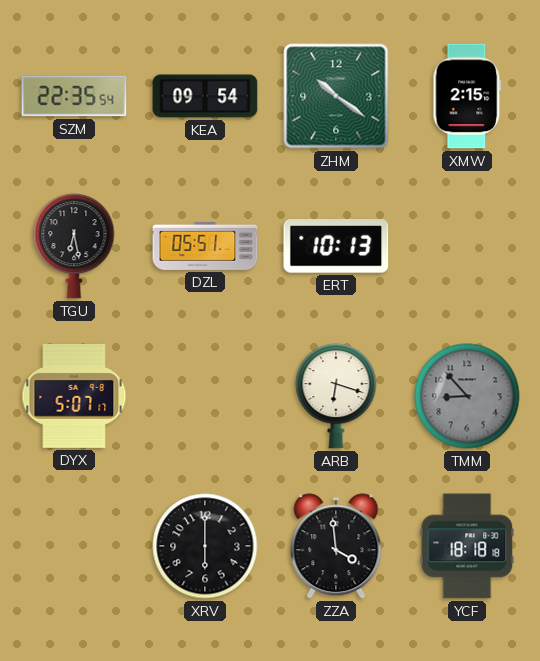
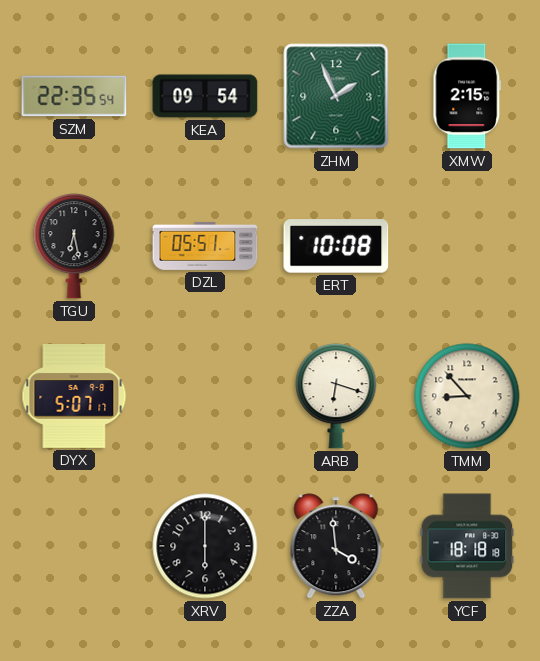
ZHM: 10:21 -> 1:56 (336, 96)
ERT: 10:13 -> 10:08 (336, 246)
TMM dial: grey -> cream (467, 396)
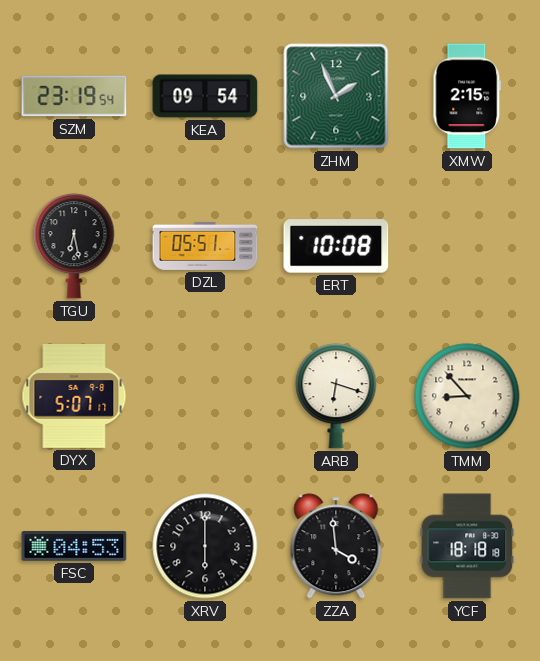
SZM: 22:35 -> 23:19 (74, 96)
FSC: none -> 04:53 (74, 546)
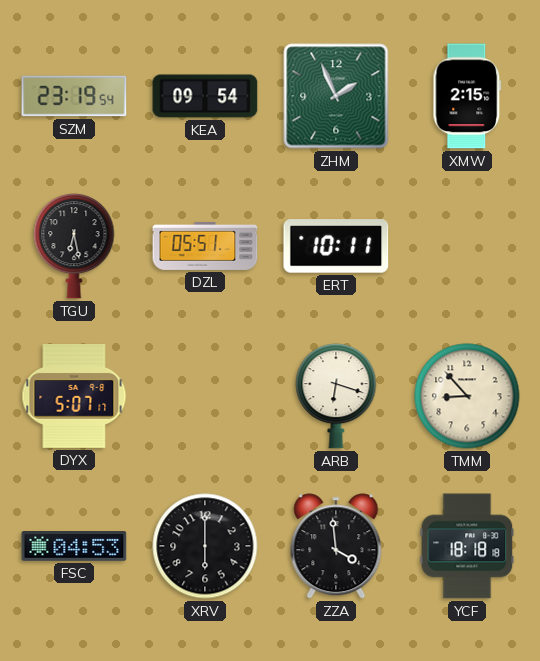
ERT: 10:08 -> 10:11 (336, 246)
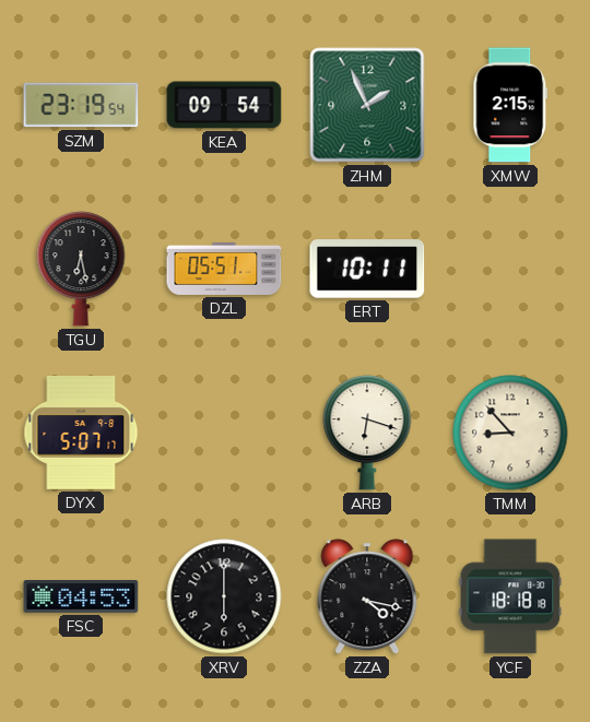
ZZA: 3:59 -> 4:17 (367, 596)
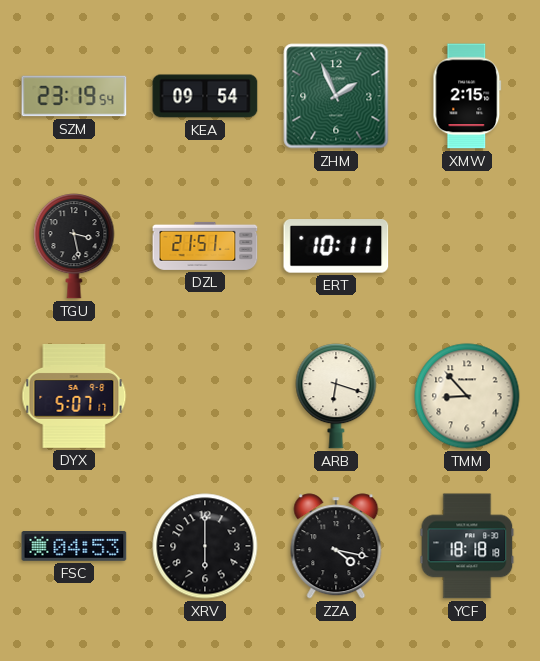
TGU: 6:28 -> 3:28 (74, 246)
DZL: 05:51 -> 21:51 (205, 246)
